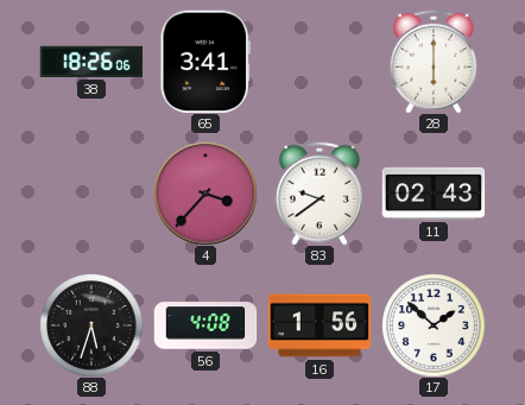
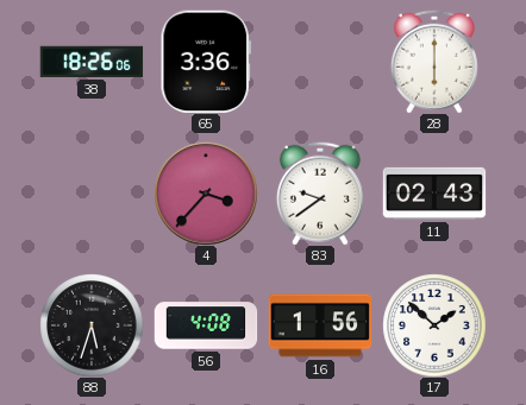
65: 3:41 -> 3:36 (206, 61)
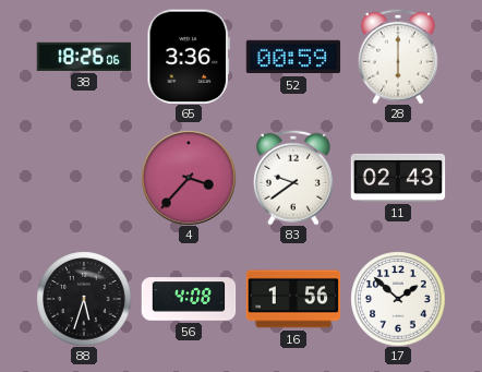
52: none -> 00:59 (293, 57)
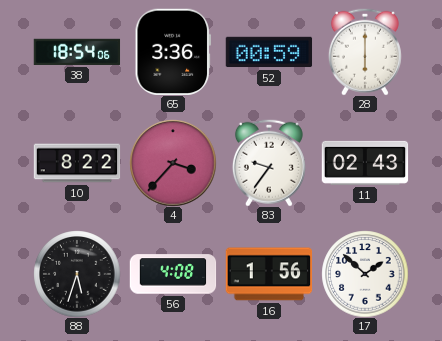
38: 18:26 -> 18:54 (77, 52)
10: none -> 8:22 (77, 163)
83: 9:39 -> 9:36 (269, 163)
